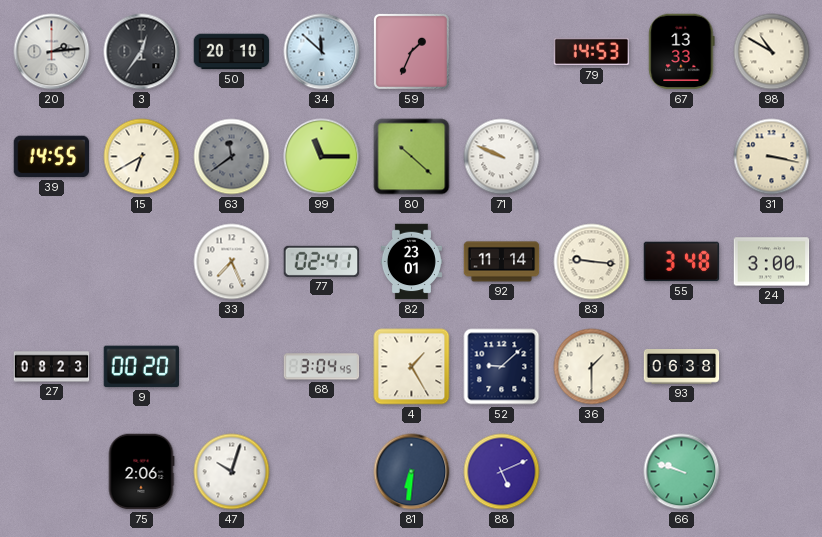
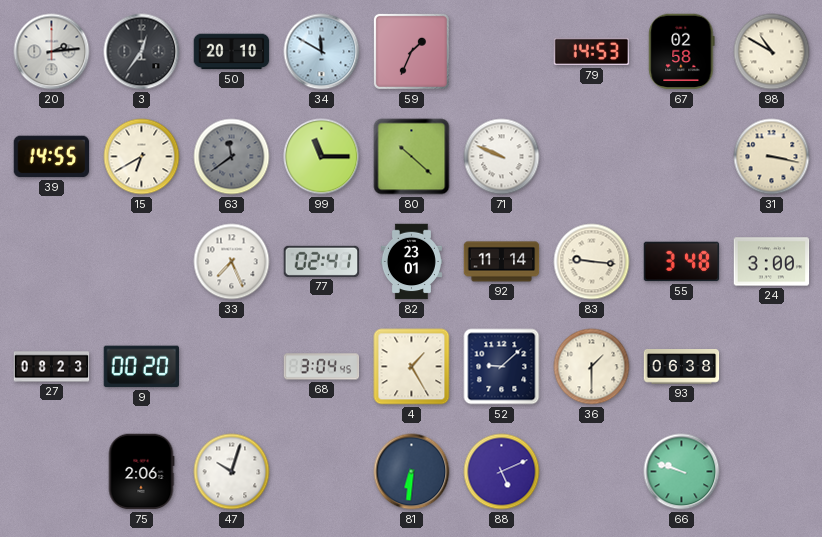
34: 11:52 -> 11:50 (322, 52)
67: 13:33 -> 02:58 (682, 52)
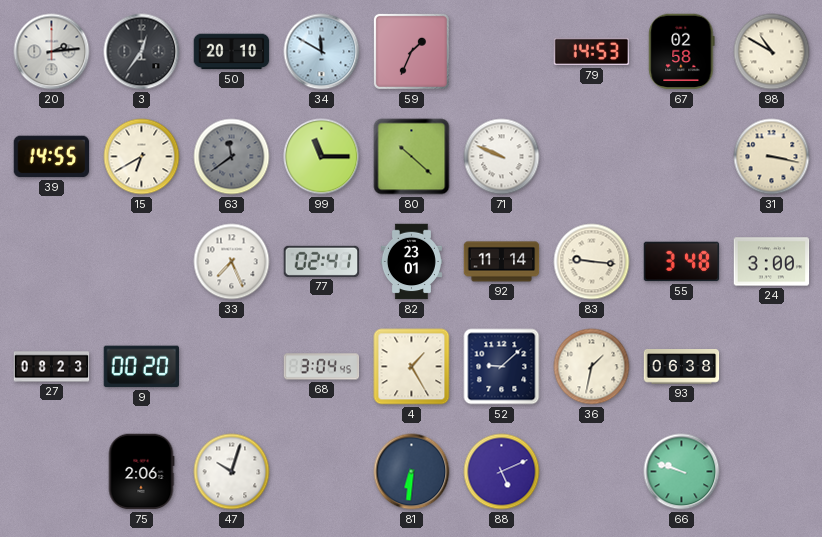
36: 1:30 -> 1:32 (592, 367)
